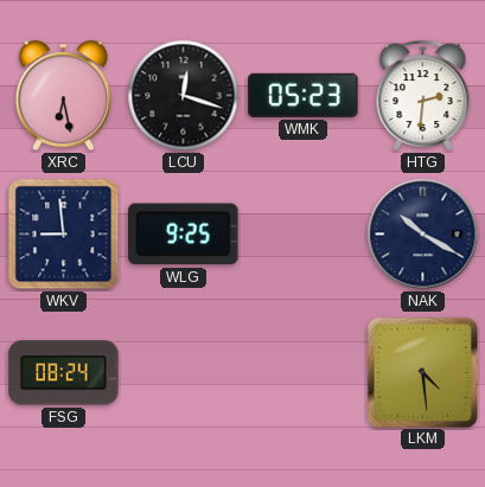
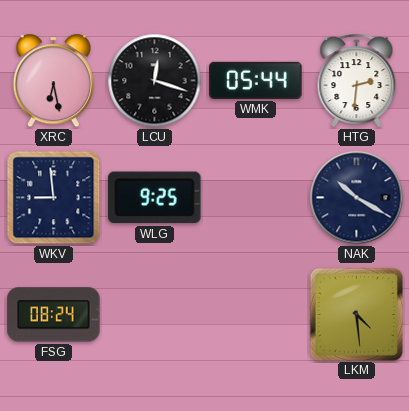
WMK: 05:23 -> 05:44 (256, 80)
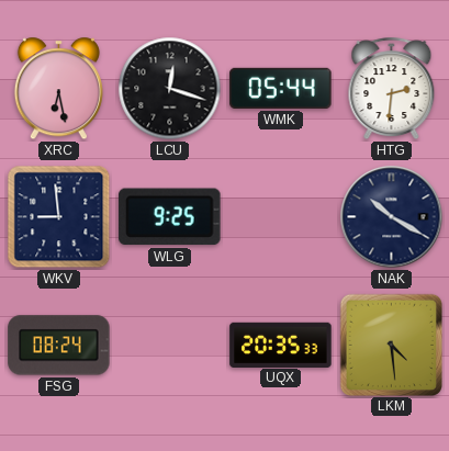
UQX: none -> 20:35 (281, 345)
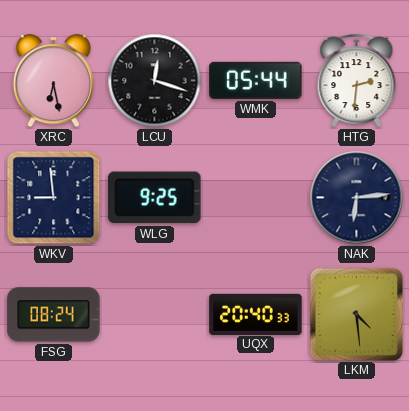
NAK: 10:20 -> 6:14 (357, 198)
UQX: 20:35 -> 20:40 (256, 314)
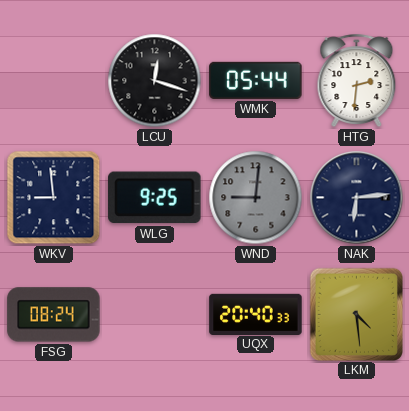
XRC: 6:28 -> none (53, 81)
WND: none -> 9:01 (256, 198)
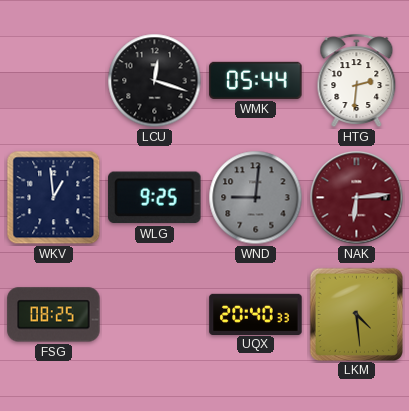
WKV: 8:59 -> 12:59 (54, 198)
NAK dial: navy -> burgundy (357, 198)
FSG: 08:24 -> 08:25 (54, 315)
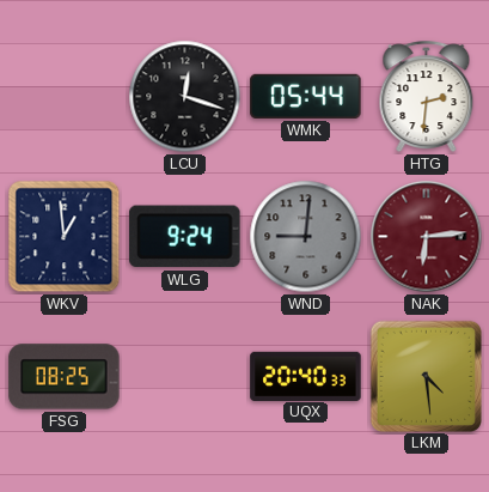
WLG: 9:25 -> 9:24 (185, 237)
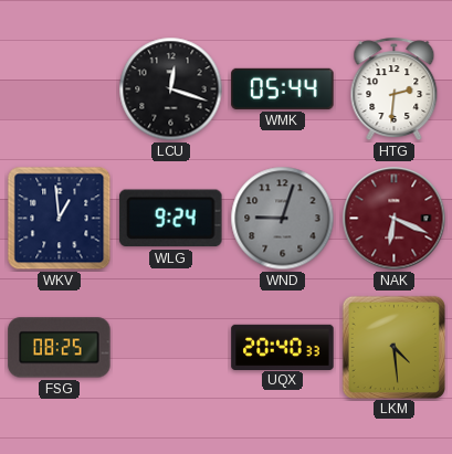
WND: 9:01 -> 9:03 (283, 219)
NAK: 6:14 -> 6:19 (395, 219)
